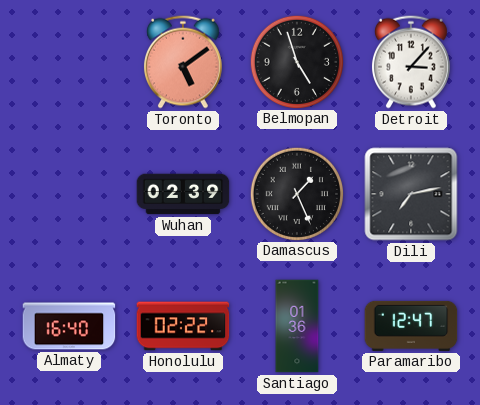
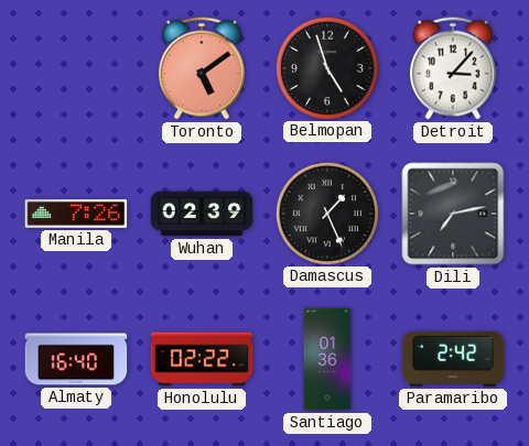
Manila: none -> 7:26 (76, 215)
Paramaribo: 12:47 -> 2:42 (453, 359)
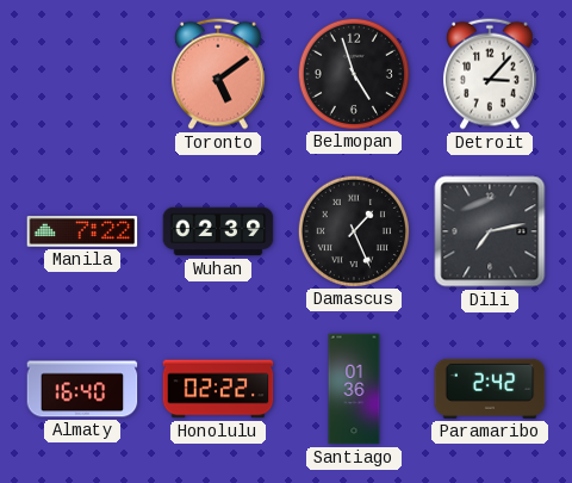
Manila: 7:26 -> 7:22 (82, 233)
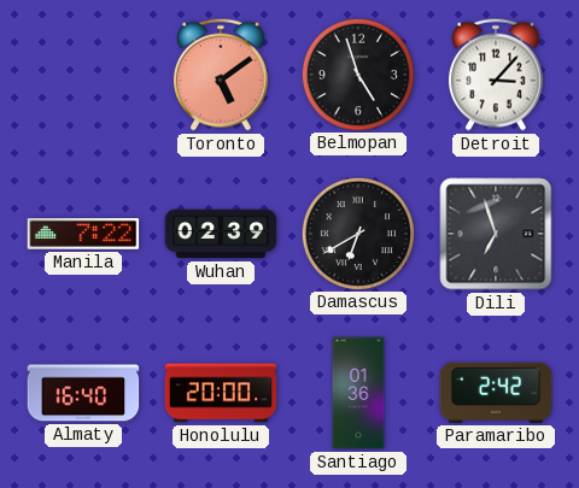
Damascus: 1:26 -> 6:40 (357, 233)
Dili: 7:13 -> 6:57 (496, 234)
Honolulu: 02:22 -> 20:00 (221, 393)
